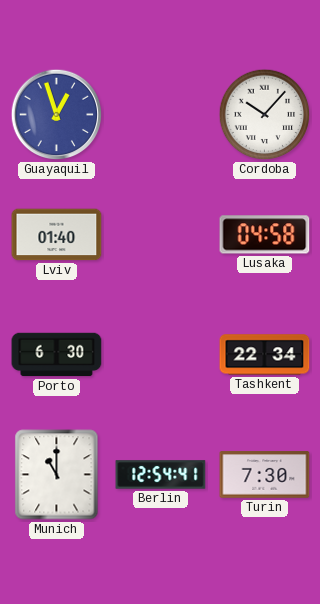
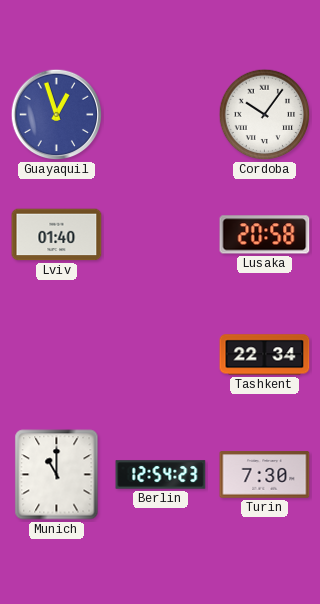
Cordoba: 10:07 -> 10:06 (265, 115)
Lusaka: 04:58 -> 20:58 (265, 235)
Porto: 6:30 -> none (57, 355)
Berlin: 12:54:41 -> 12:54:23 (161, 475)
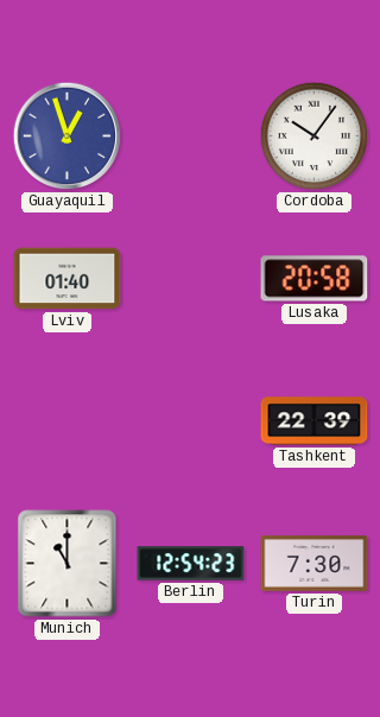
Tashkent: 22:34 -> 22:39 (315, 421)
